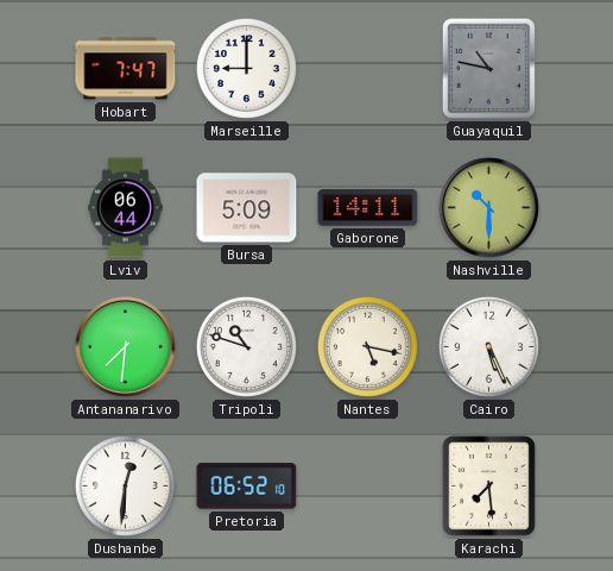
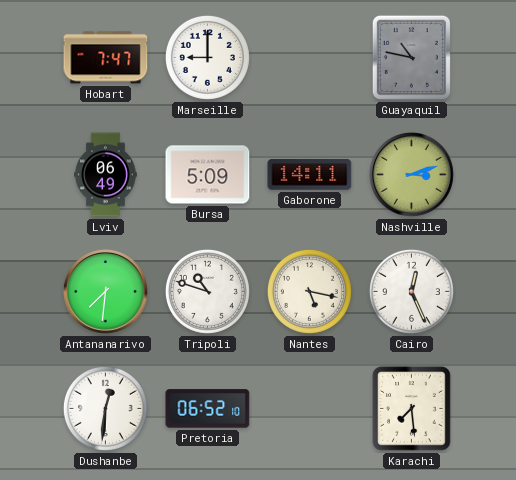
Lviv: 06:44 -> 06:49 (106, 175)
Nashville: 10:30 -> 3:12 (411, 174)
Cairo: 5:26 -> 12:26 (411, 291)
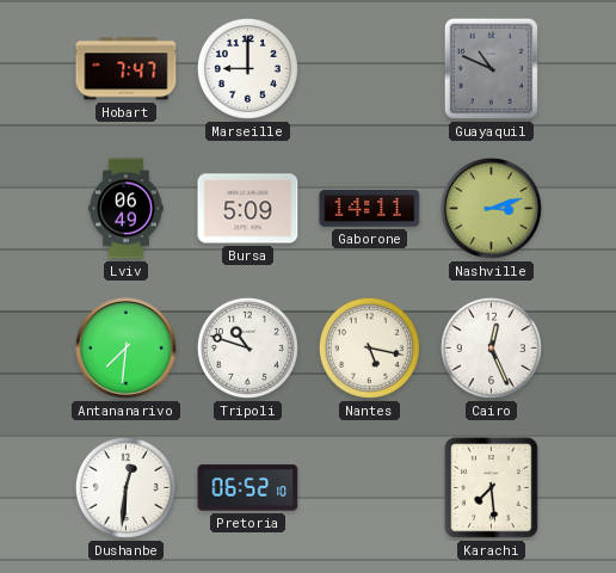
Guayaquil: 10:47 -> 10:49 (491, 68)
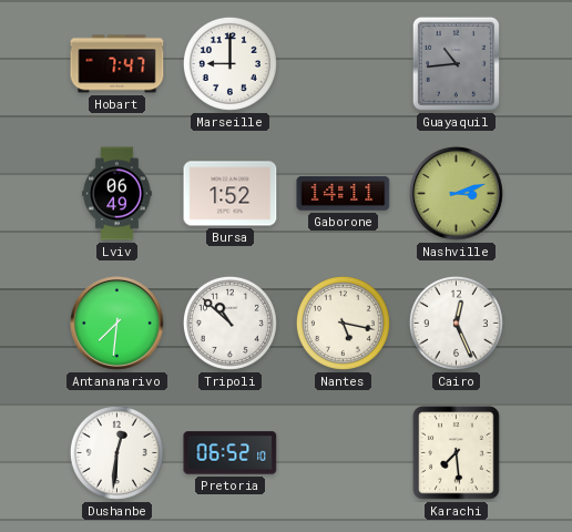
Guayaquil: 10:49 -> 10:44 (456, 63)
Bursa: 5:09 -> 1:52 (231, 194)
Tripoli: 10:48 -> 10:52 (229, 323)
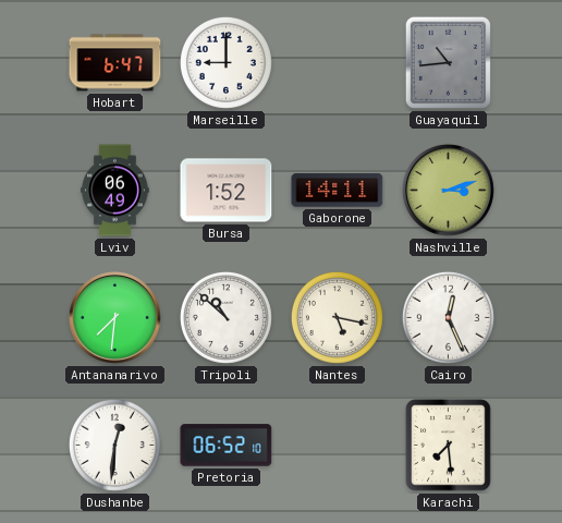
Hobart: 7:47 -> 6:47 (115, 63)
